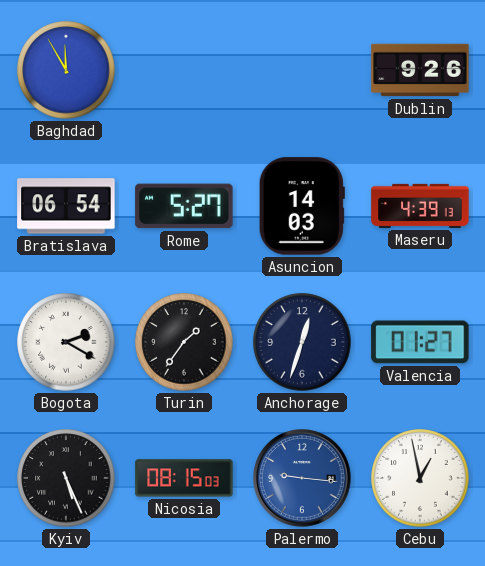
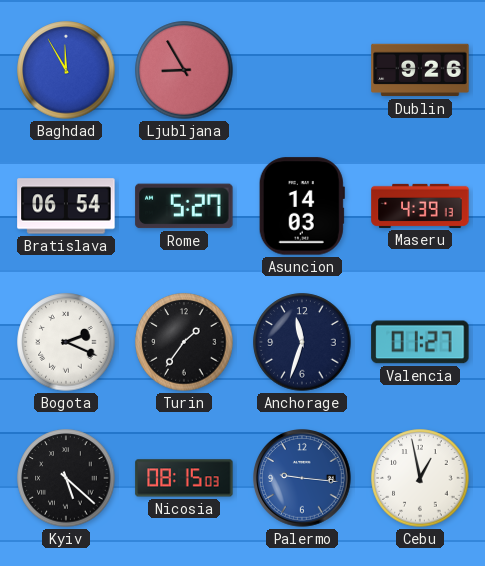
Ljubljana: none -> 8:55 (184, 70)
Bogota: 2:20 -> 2:19 (66, 342)
Anchorage: 12:33 -> 11:33 (302, 342)
Kyiv: 5:26 -> 5:22 (66, 478)
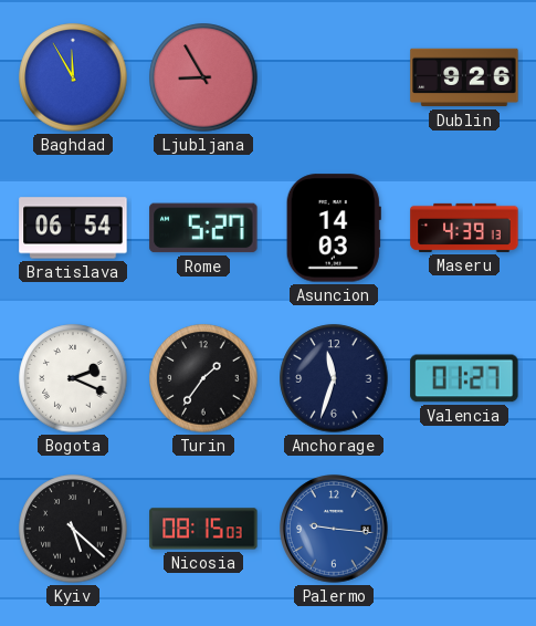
Cebu: 12:58 -> none (420, 478)
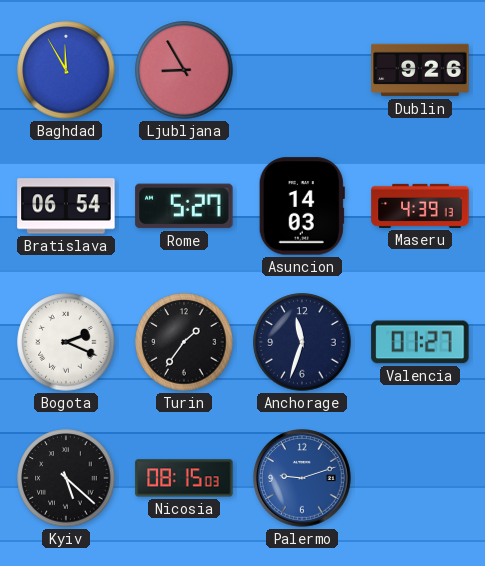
Palermo: 9:16 -> 9:12 (303, 479)
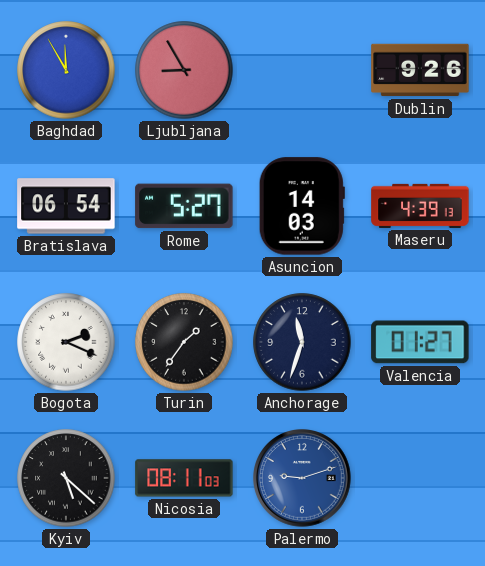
Nicosia: 08:15 -> 08:11 (184, 478)
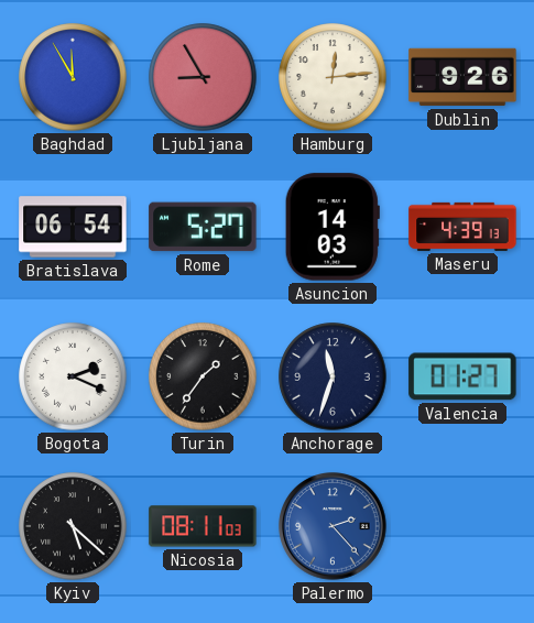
Hamburg: none -> 12:14 (333, 77)
Palermo: 9:12 -> 2:23 (334, 527)
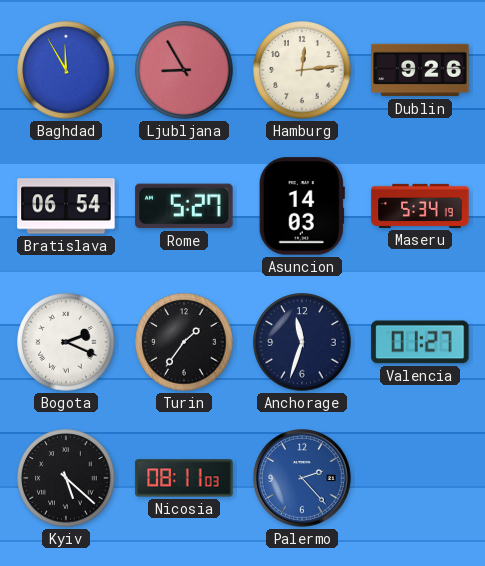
Maseru: 4:39 -> 5:34 (420, 206)
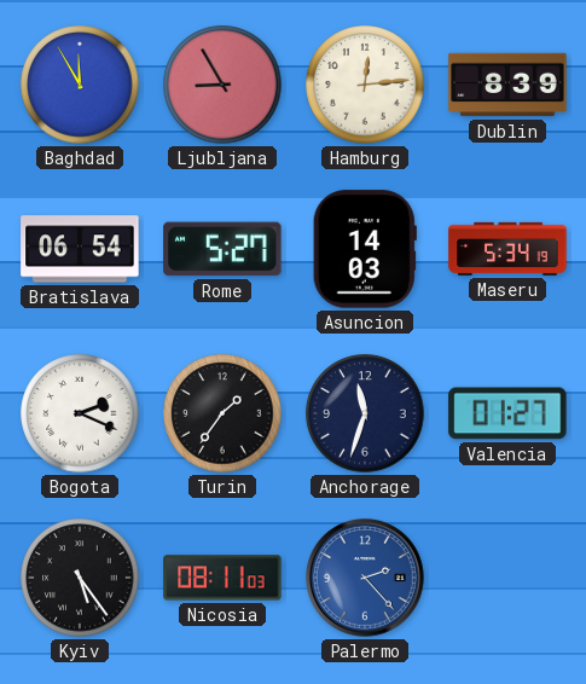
Dublin: 9:26 -> 8:39 (507, 85)
Kyiv: 5:22 -> 5:24 (80, 578)
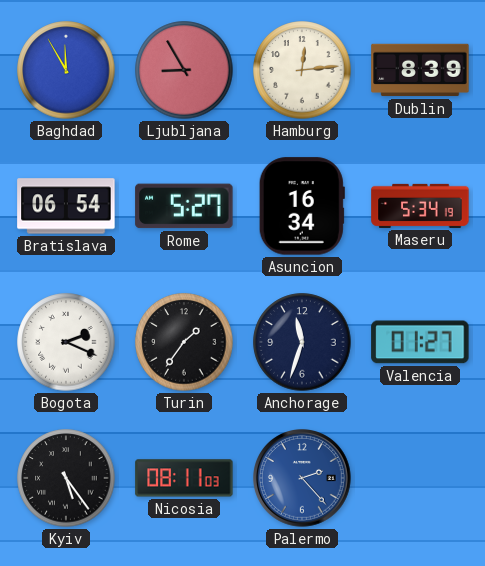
Asuncion: 14:03 -> 16:34 (302, 206)
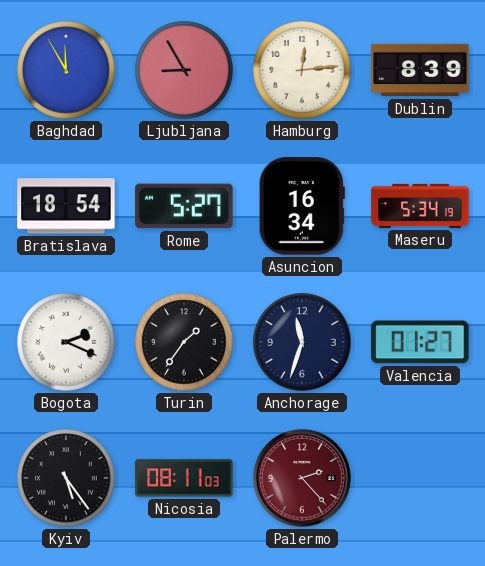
Bratislava: 06:54 -> 18:54 (66, 206)
Palermo dial: blue -> burgundy (303, 479)
